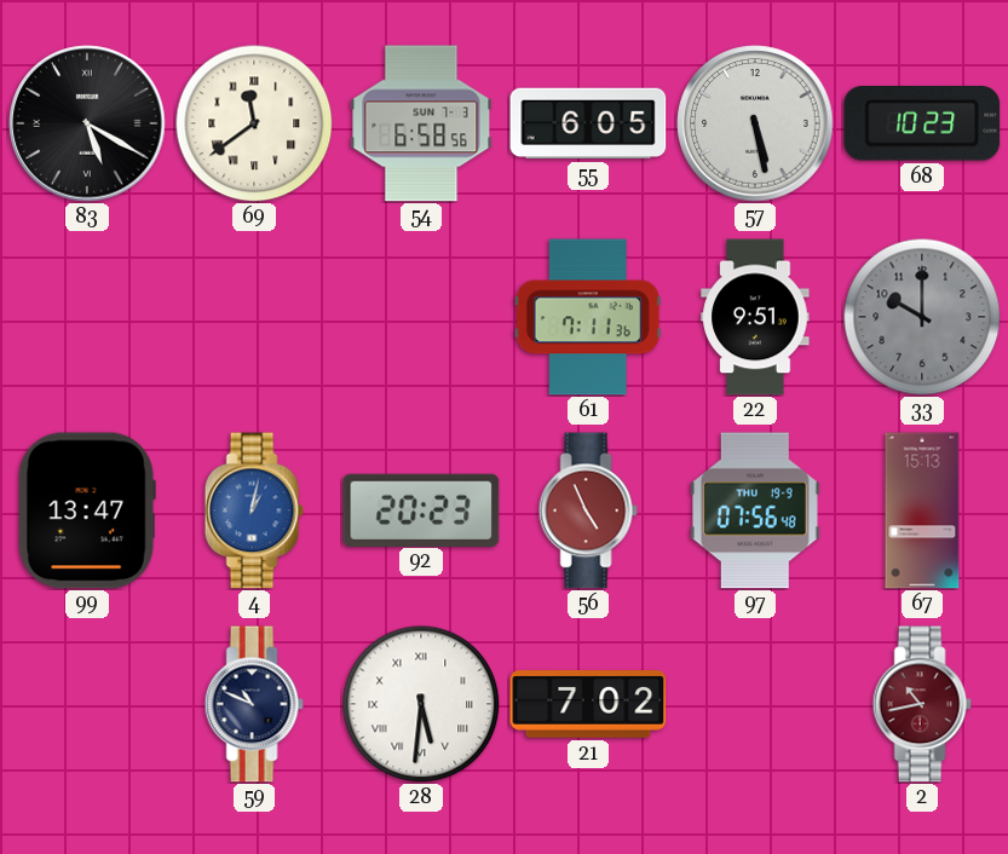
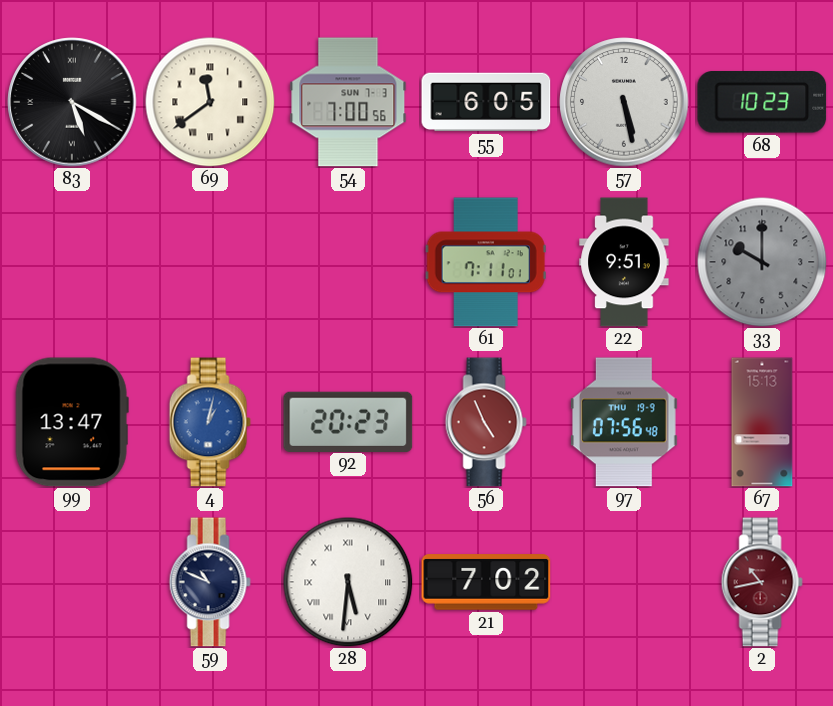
54: 6:58 -> 7:00 (348, 102)
61: 7:11:36 -> 7:11:01 (486, 262)
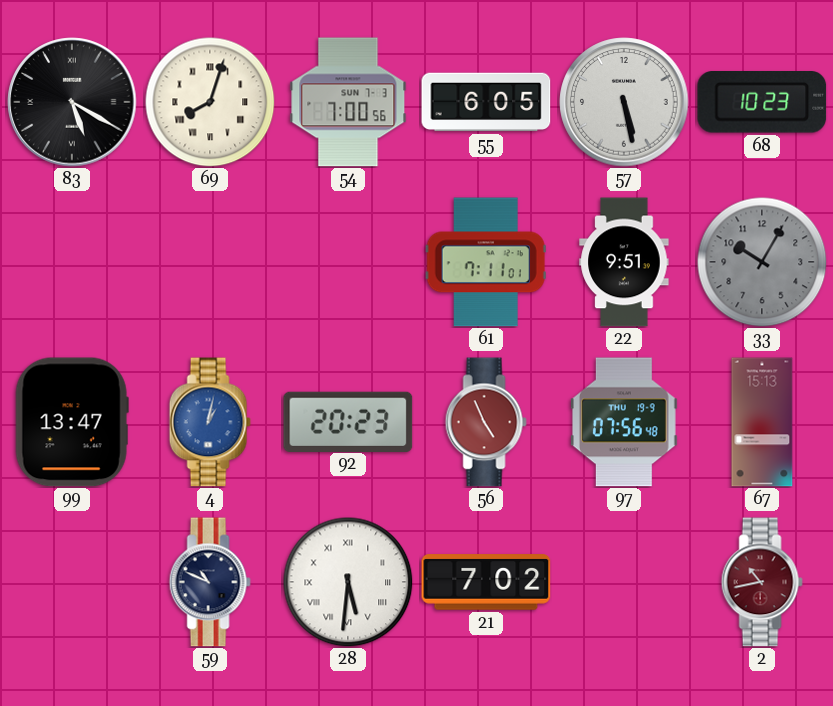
69: 11:39 -> 8:03 (210, 102)
33: 10:00 -> 10:05 (762, 262)
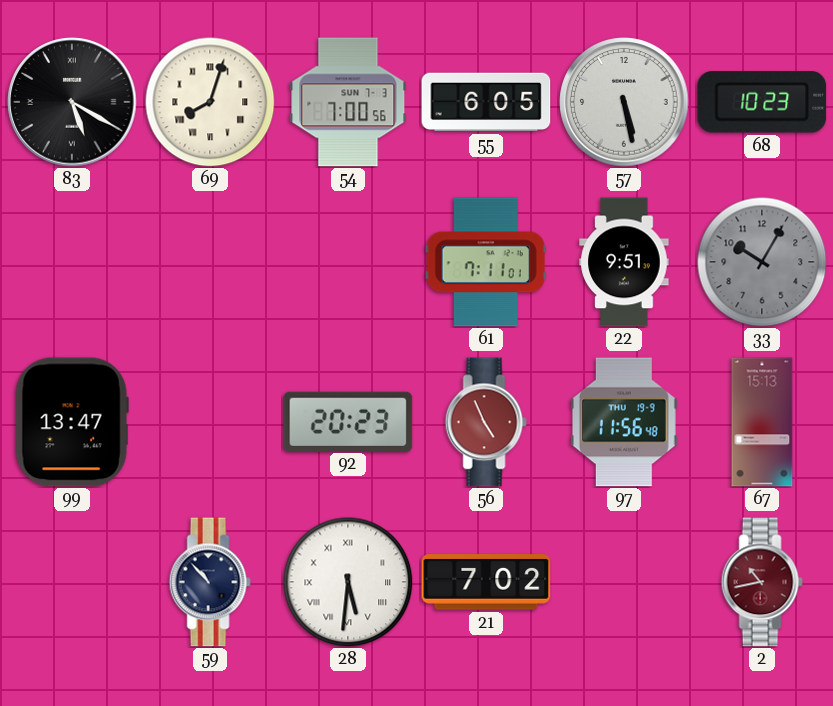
4: 1:02 -> none (210, 422)
97: 07:56 -> 11:56 (625, 422)
59: 10:49 -> 10:53 (210, 582)
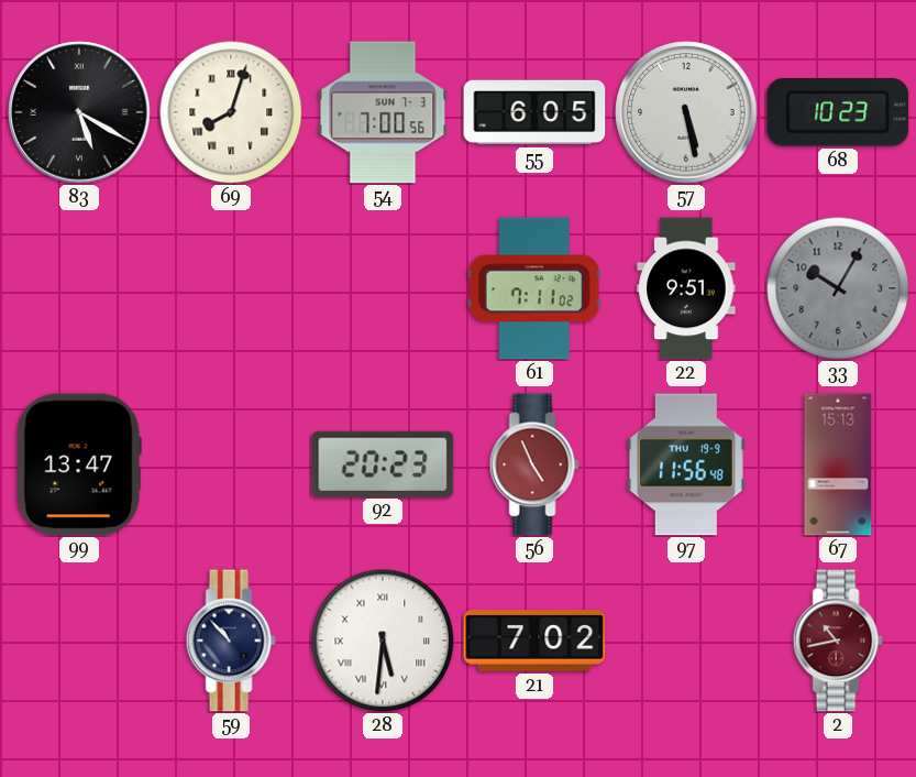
61: 7:11:01 -> 7:11:02 (534, 288)
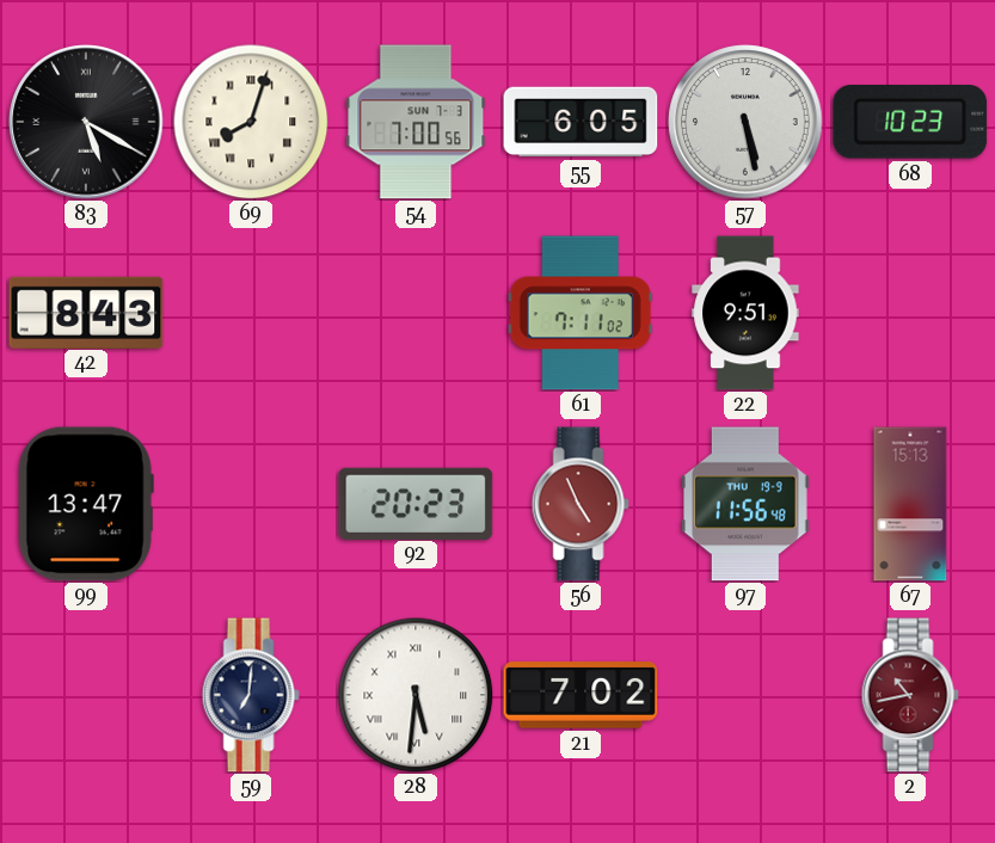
42: none -> 8:43 (86, 312)
33: 10:05 -> none (838, 288)
59: 10:53 -> 7:01 (251, 695)
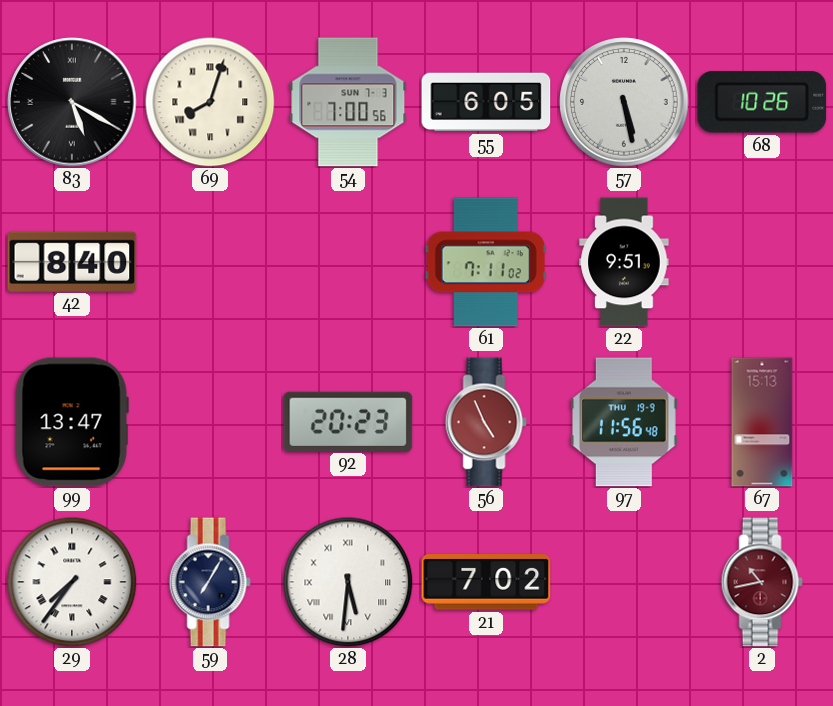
68: 10:23 -> 10:26 (762, 103)
42: 8:43 -> 8:40 (72, 261)
29: none -> 7:36 (72, 582)
59: 7:01 -> 7:05 (210, 582)
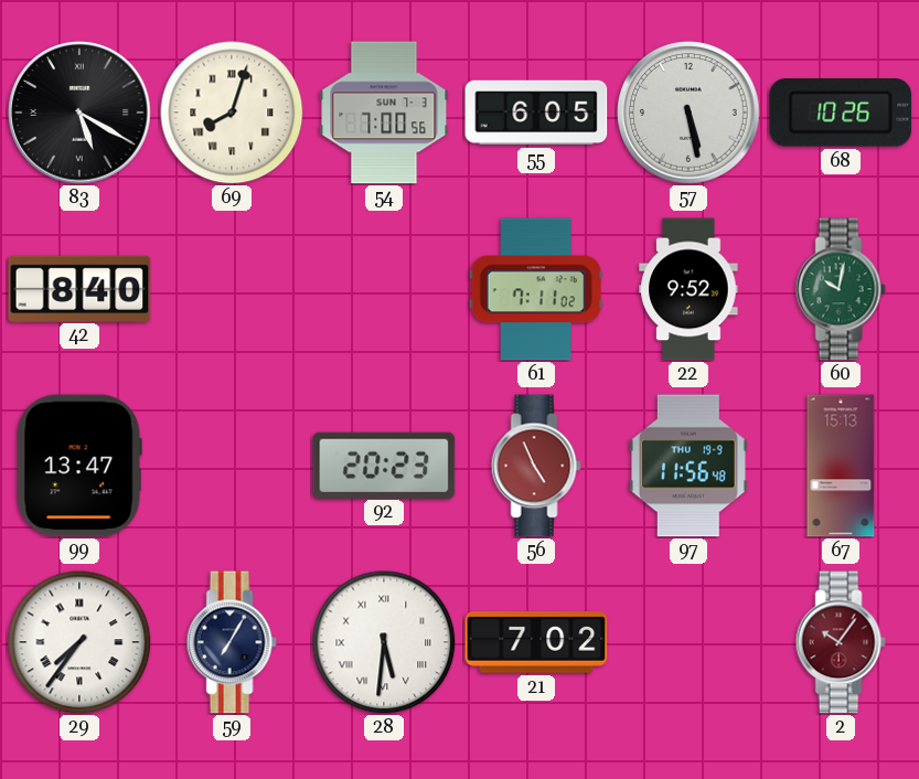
22: 9:51 -> 9:52 (688, 289)
60: none -> 10:02 (841, 289)
2: 10:43 -> 10:06 (841, 642)
